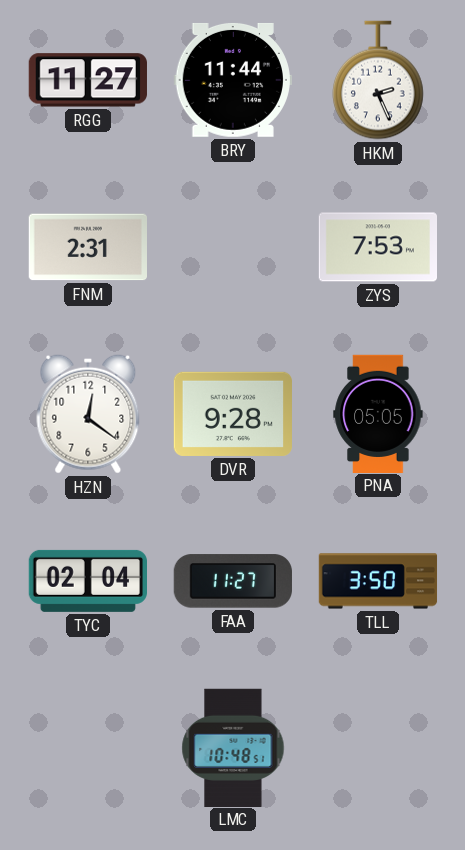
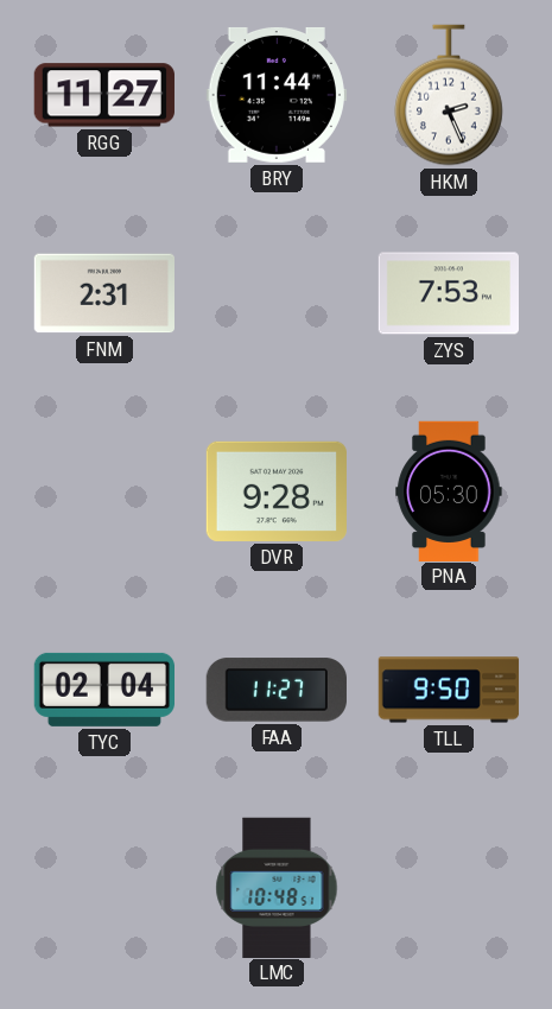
HZN: 12:21 -> none (88, 414)
PNA: 05:05 -> 05:30 (449, 490)
TLL: 3:50 -> 9:50 (449, 690)
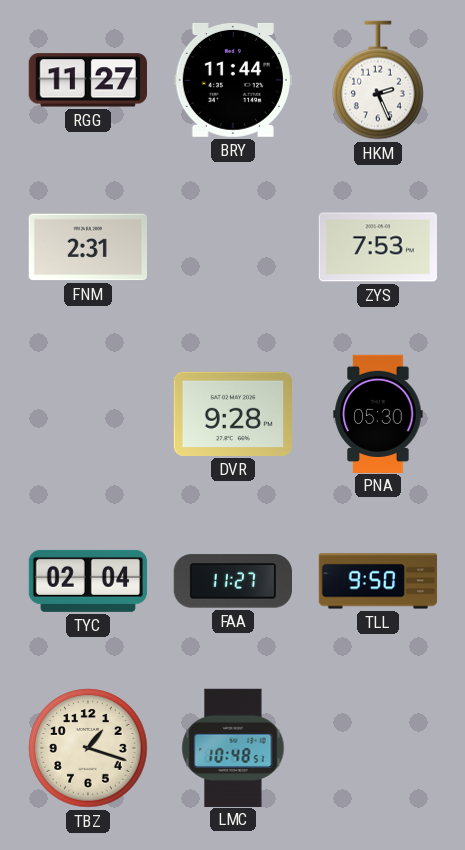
TBZ: none -> 1:18 (88, 748)
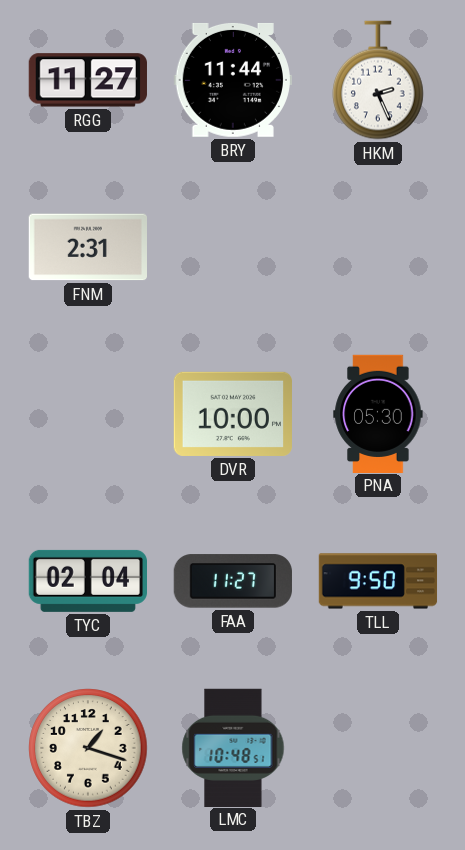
ZYS: 7:53 -> none (377, 247)
DVR: 9:28 -> 10:00 (233, 414)
